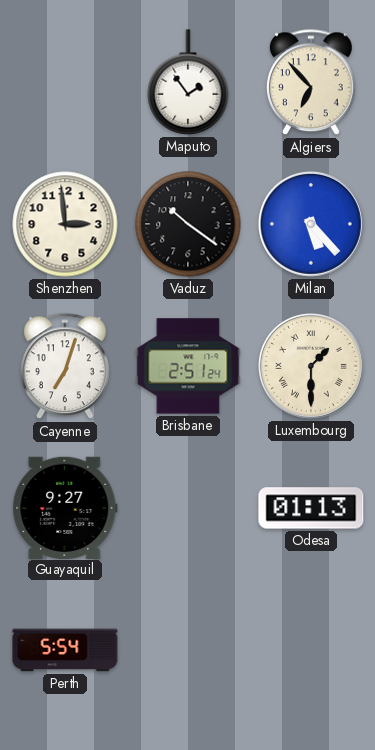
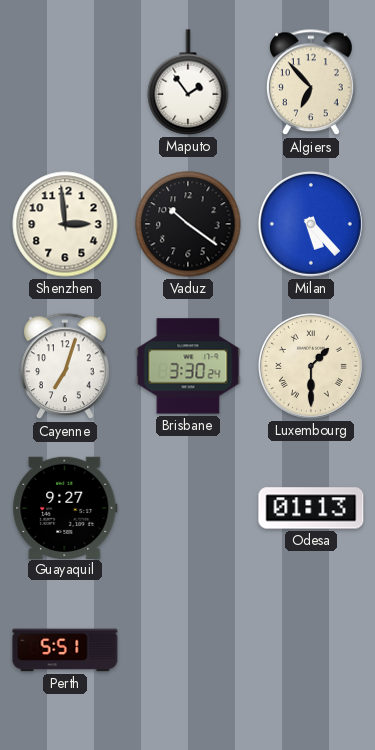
Brisbane: 2:51 -> 3:30 (188, 366)
Perth: 5:54 -> 5:51 (65, 650)
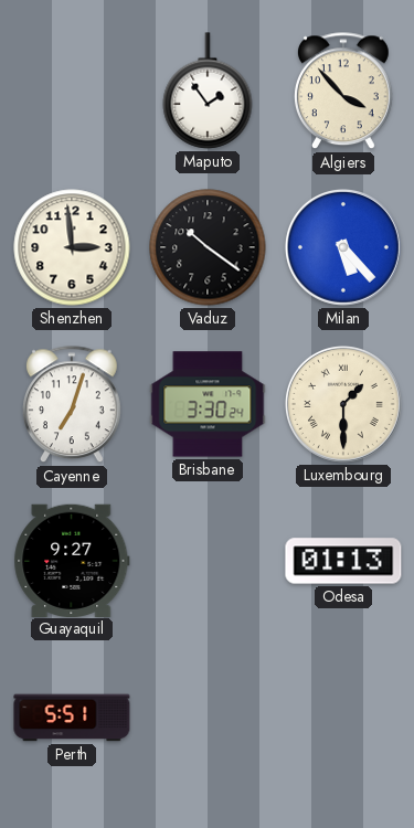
Algiers: 6:53 -> 3:53 (344, 92)
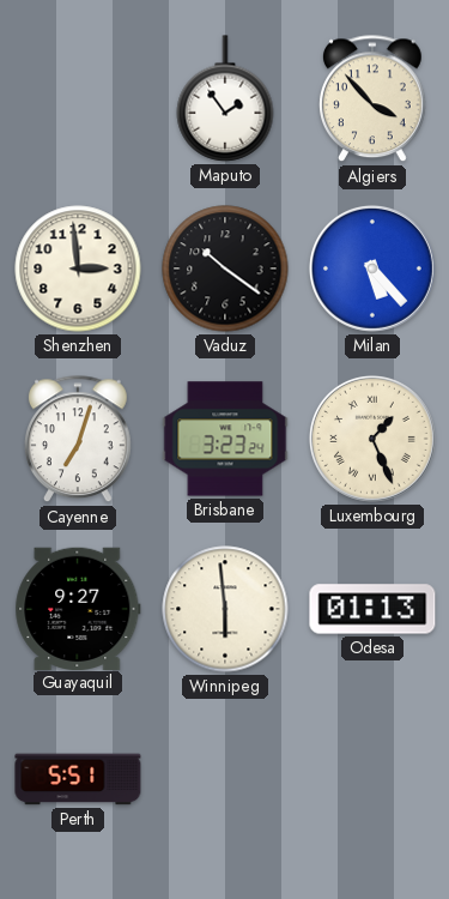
Brisbane: 3:30 -> 3:23 (225, 439)
Luxembourg: 1:30 -> 1:26 (372, 439)
Winnipeg: none -> 5:59 (225, 609)
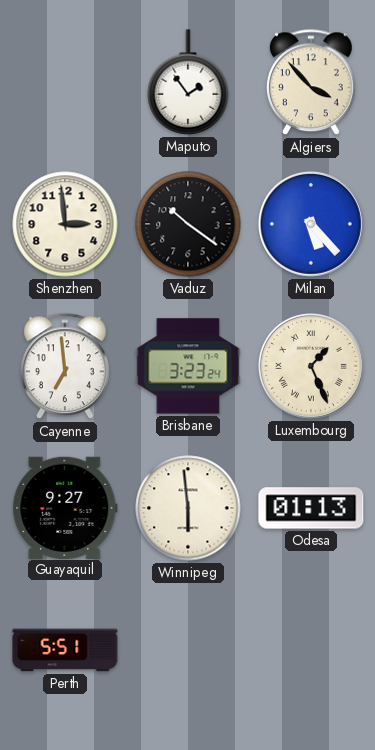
Cayenne: 7:03 -> 6:59 (66, 367)
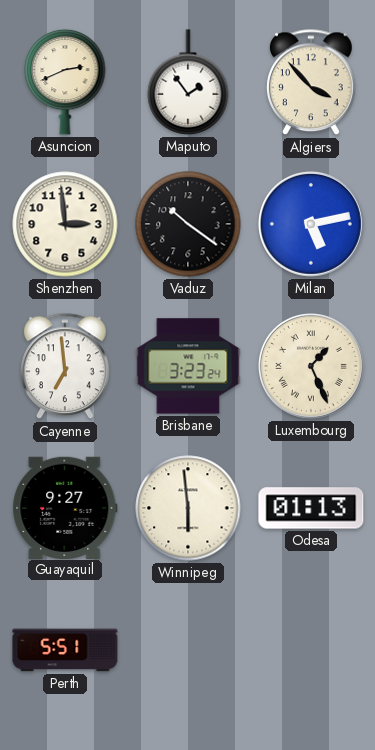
Asuncion: none -> 2:41 (65, 82)
Milan: 5:23 -> 5:13 (311, 224)
